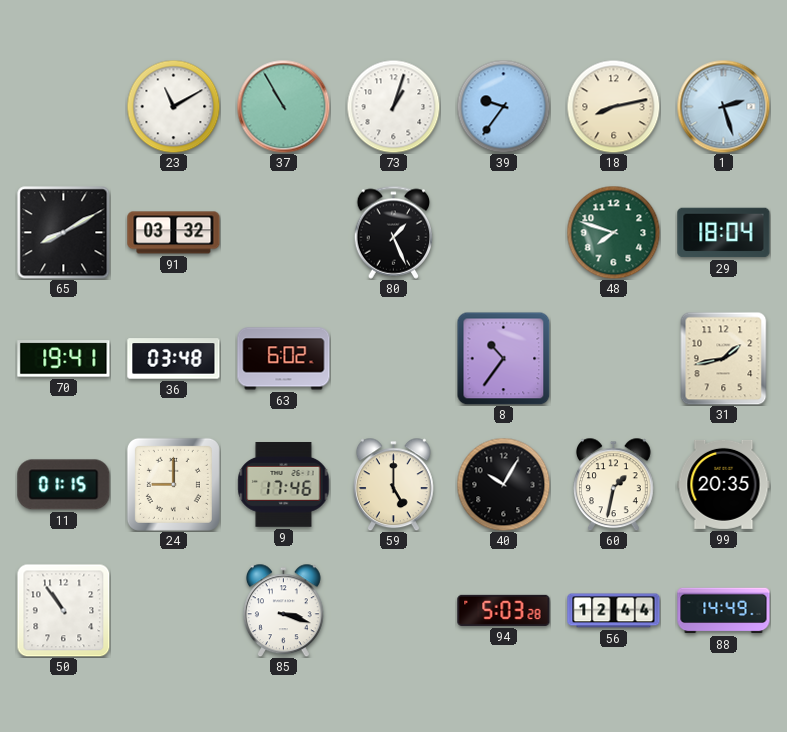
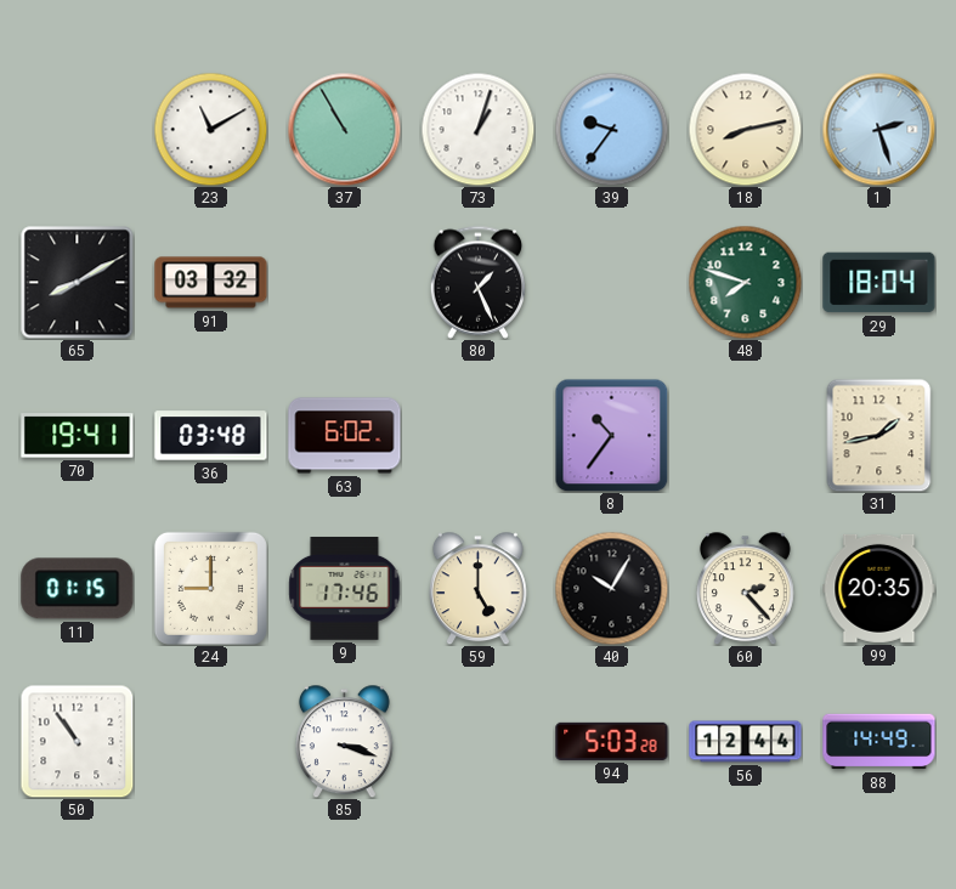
60: 1:32 -> 2:23 (745, 588)
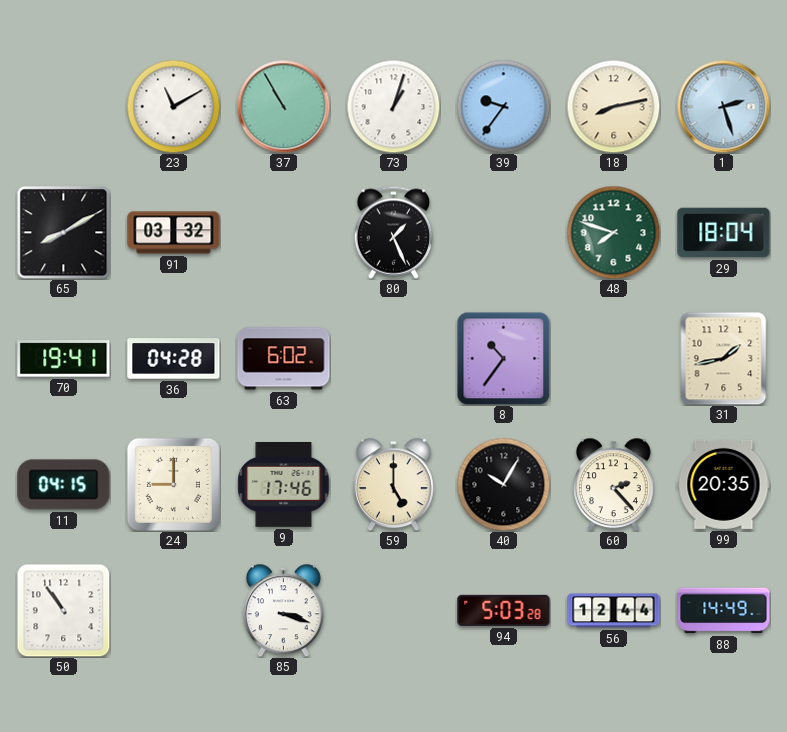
36: 03:48 -> 04:28 (174, 359)
11: 01:15 -> 04:15 (64, 485)
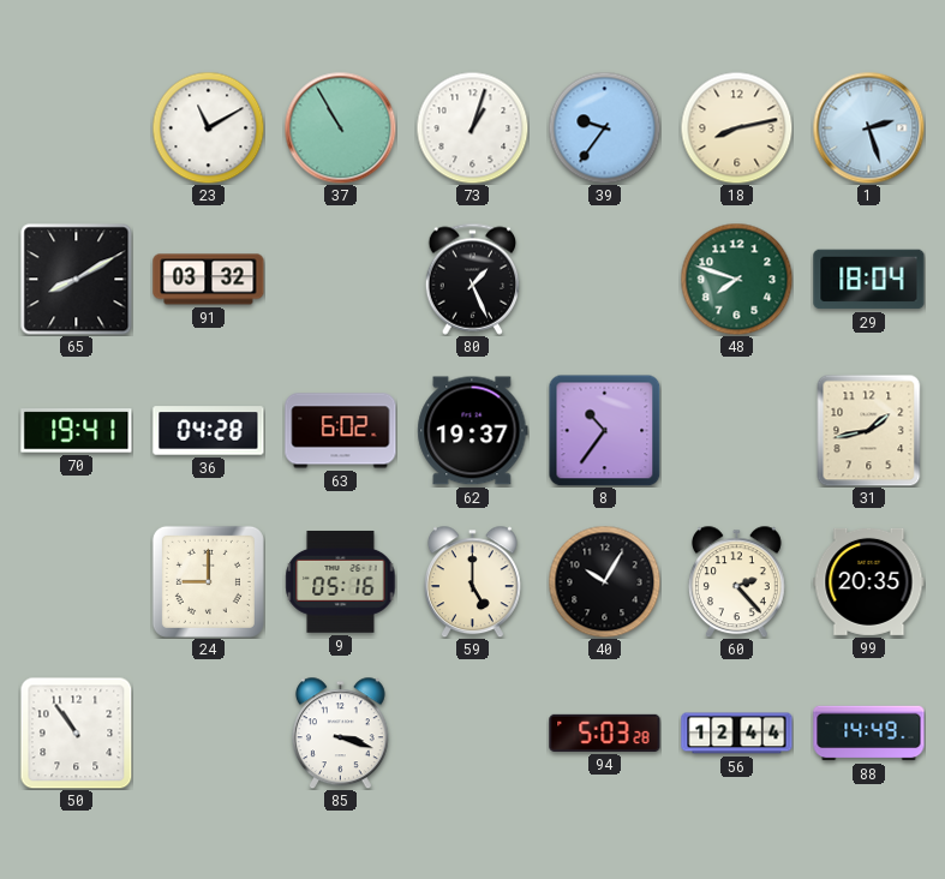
62: none -> 19:37 (473, 431)
11: 04:15 -> none (64, 485)
9: 17:46 -> 05:16 (341, 582)
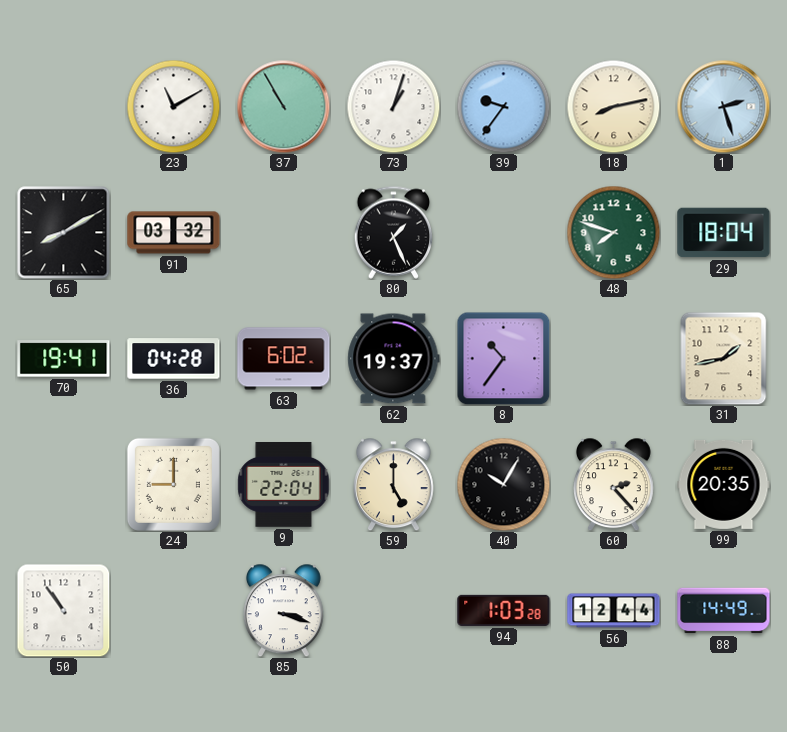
9: 05:16 -> 22:04 (284, 485)
94: 5:03 -> 1:03 (504, 610)
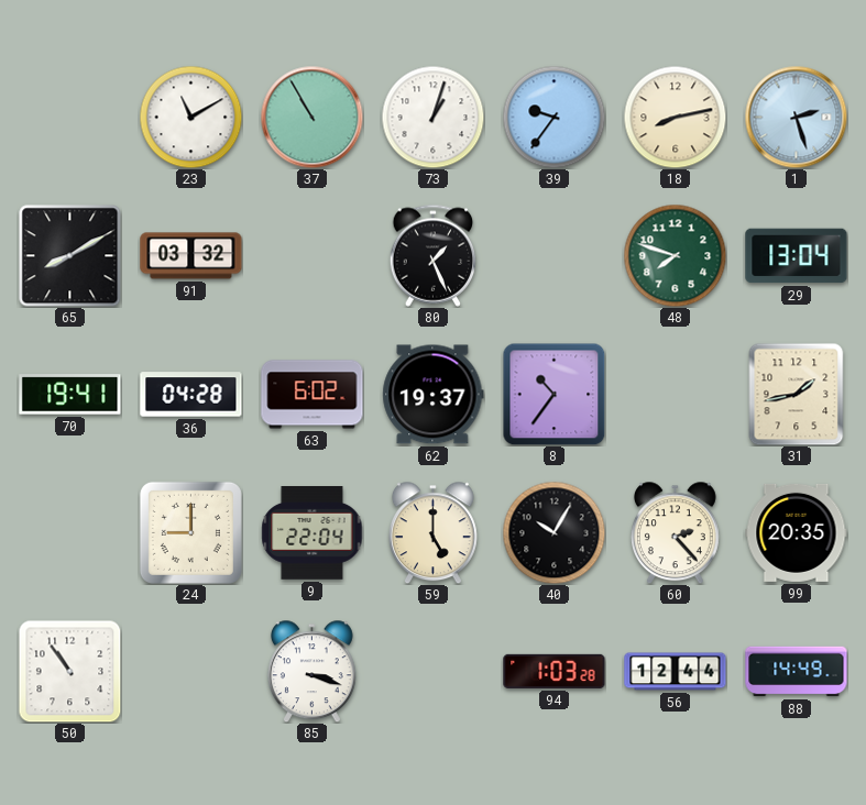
29: 18:04 -> 13:04 (797, 256)
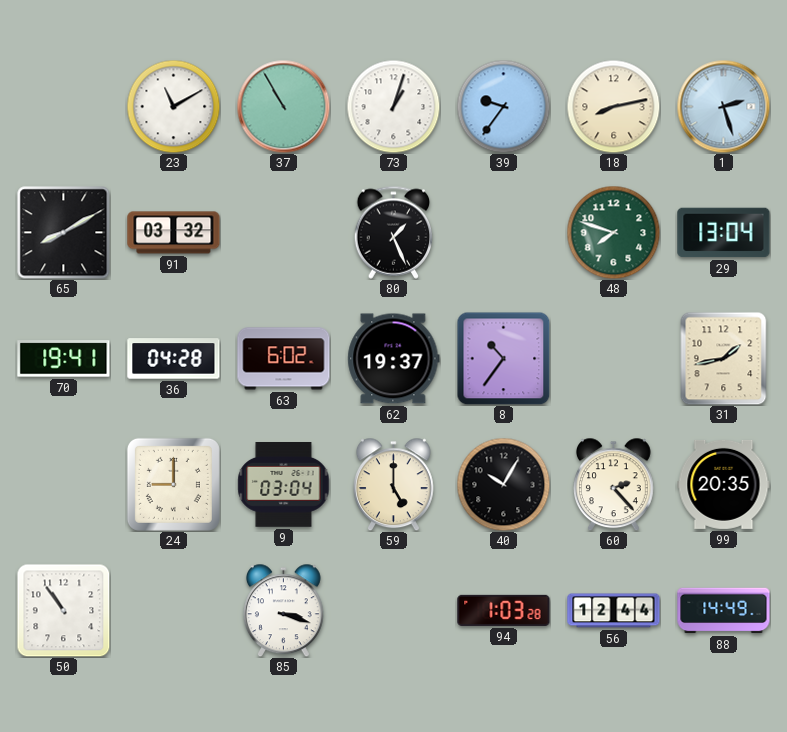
9: 22:04 -> 03:04 (284, 485)
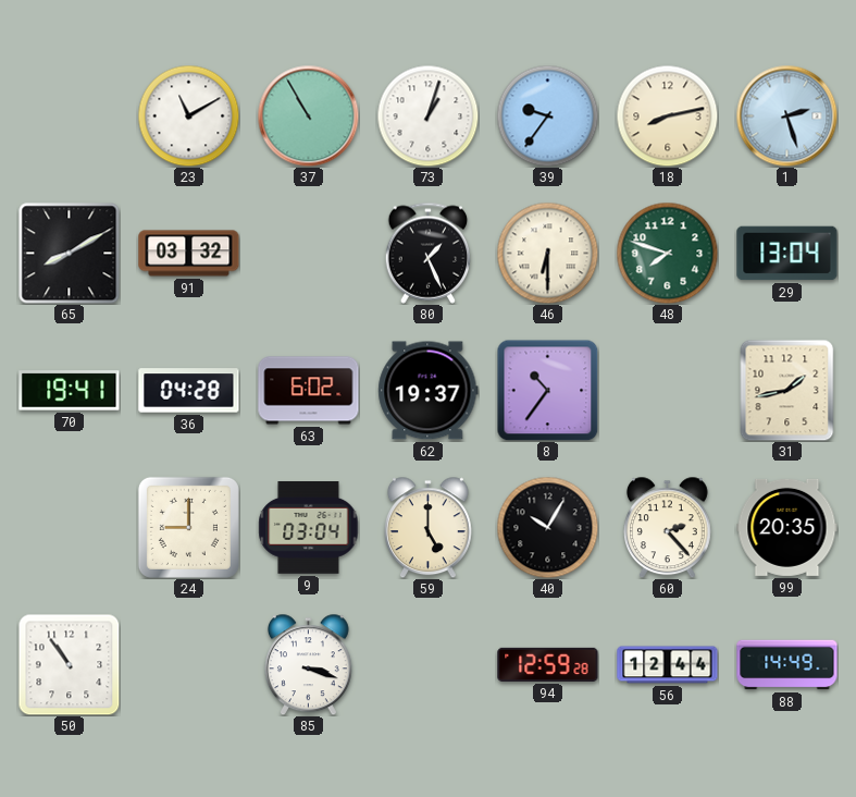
46: none -> 6:30 (547, 253)
94: 1:03 -> 12:59 (548, 664)
